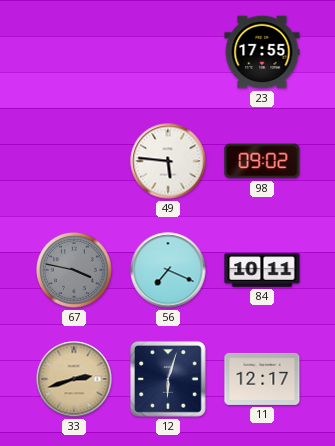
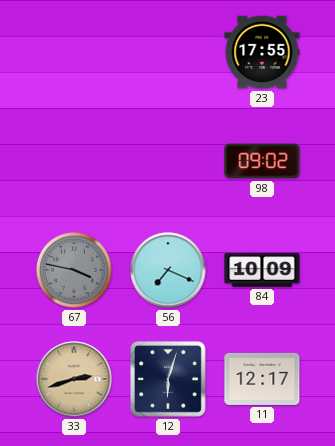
49: 5:46 -> none (168, 161)
84: 10:11 -> 10:09 (262, 270)
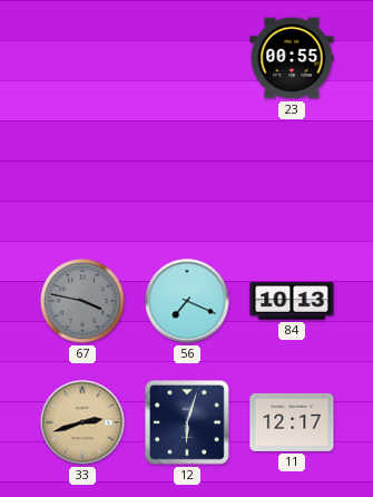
23: 17:55 -> 00:55 (292, 58)
98: 09:02 -> none (262, 161)
84: 10:09 -> 10:13 (292, 301)
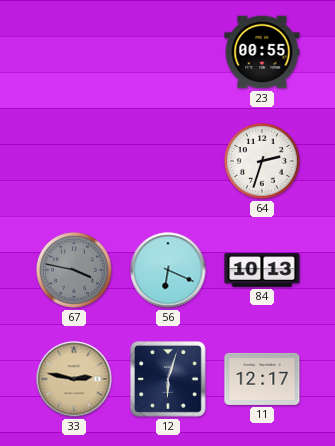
64: none -> 2:33 (263, 162)
56: 7:19 -> 6:19 (168, 270)
33: 2:42 -> 2:47 (74, 379)
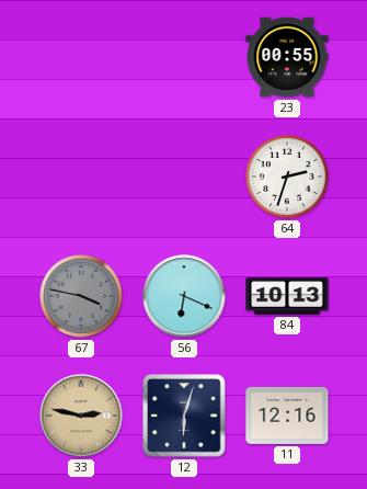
11: 12:17 -> 12:16 (287, 416)
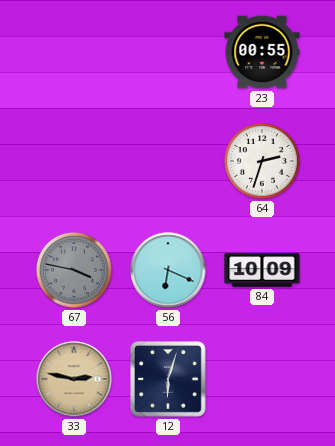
84: 10:13 -> 10:09 (262, 270)
11: 12:16 -> none (287, 416)
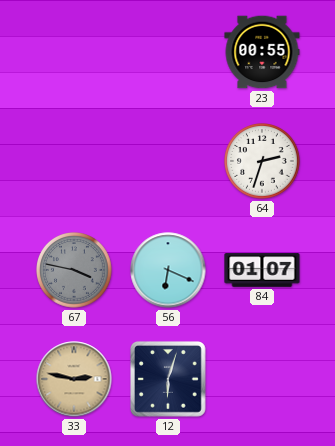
84: 10:09 -> 01:07 (262, 270)
